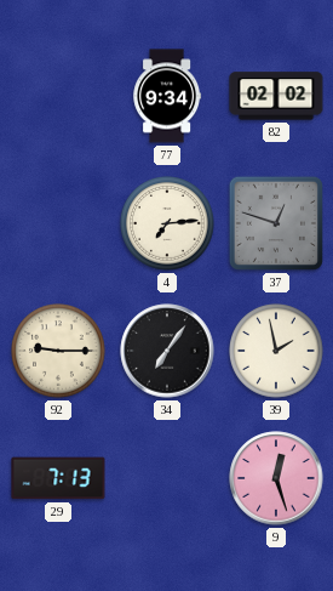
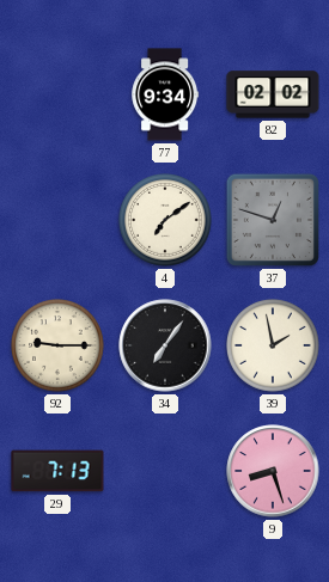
4: 7:14 -> 7:09 (166, 221)
9: 12:27 -> 8:27 (273, 471)
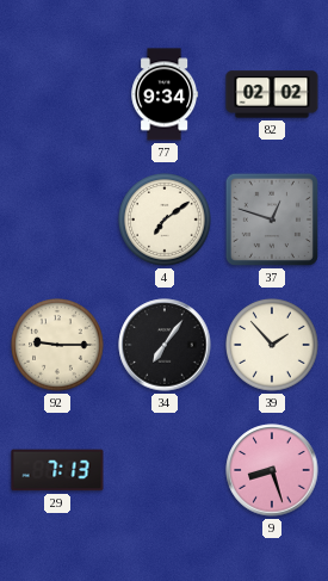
39: 1:58 -> 1:53 (273, 346)
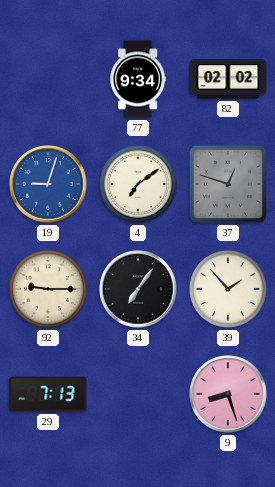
19: none -> 9:03 (48, 184)
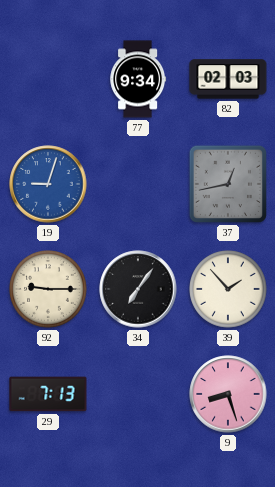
82: 02:02 -> 02:03 (228, 79)
4: 7:09 -> none (139, 185)
37: 12:48 -> 12:43 (228, 184)
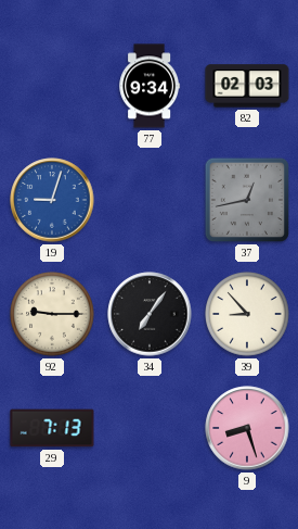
39: 1:53 -> 8:53 (248, 315)
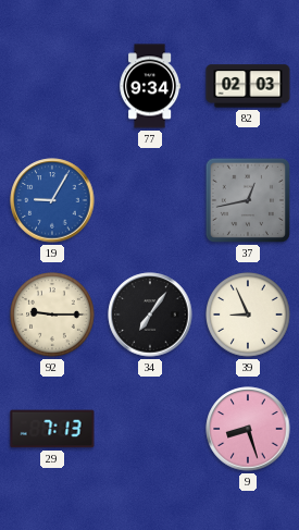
19: 9:03 -> 9:05 (52, 200)
39: 8:53 -> 8:56 (249, 316)
